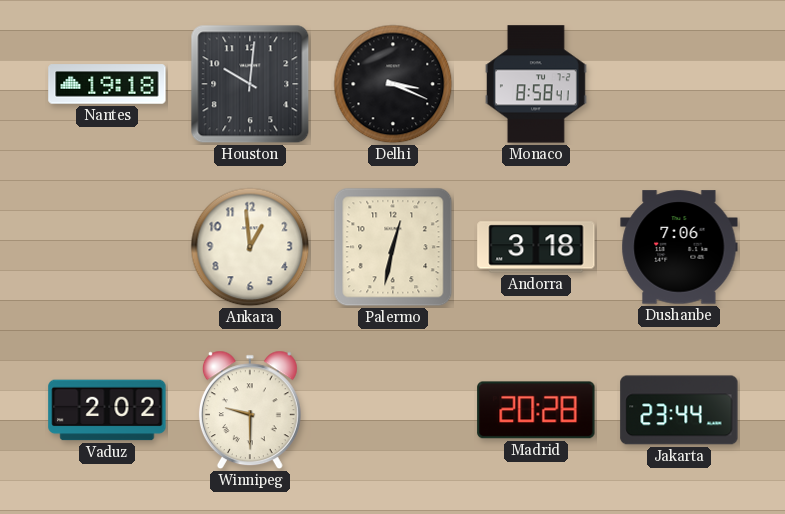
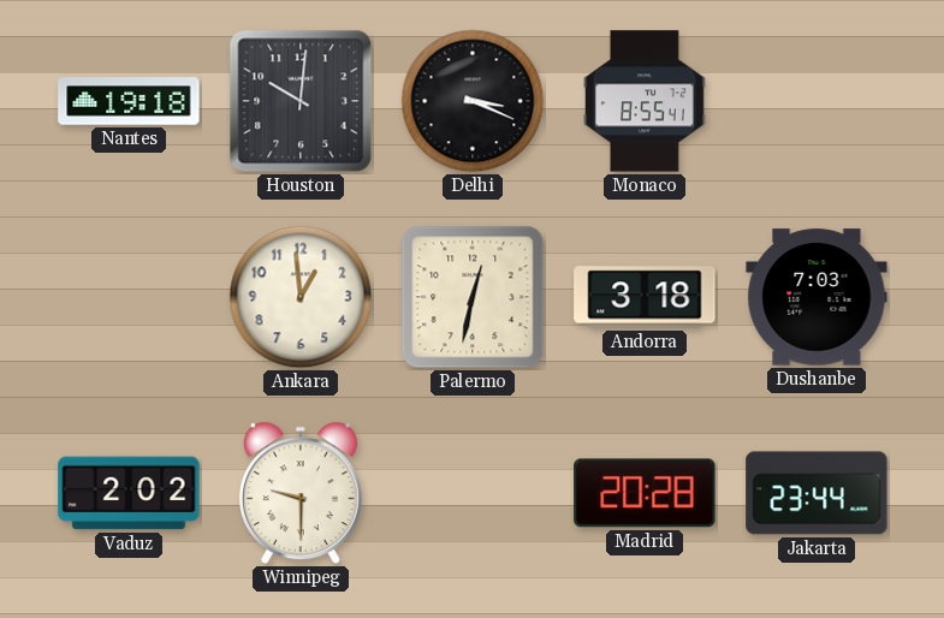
Monaco: 8:58 -> 8:55 (645, 101)
Dushanbe: 7:06 -> 7:03 (817, 297)
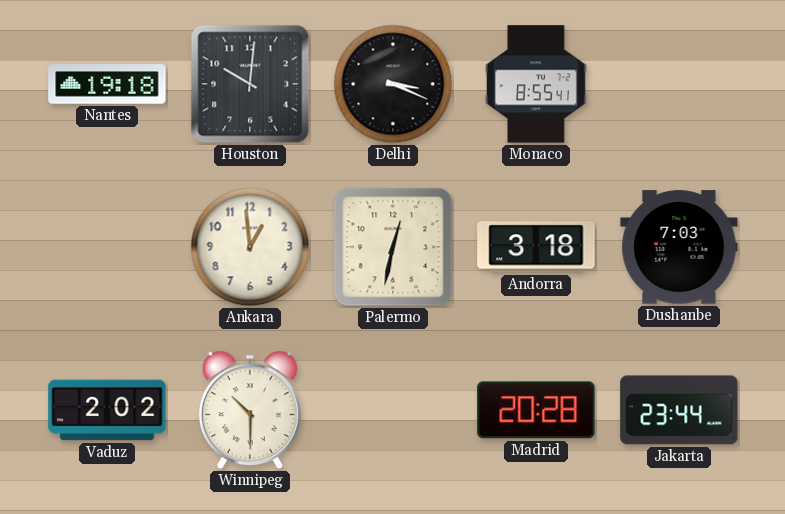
Winnipeg: 9:30 -> 10:30 (250, 410)
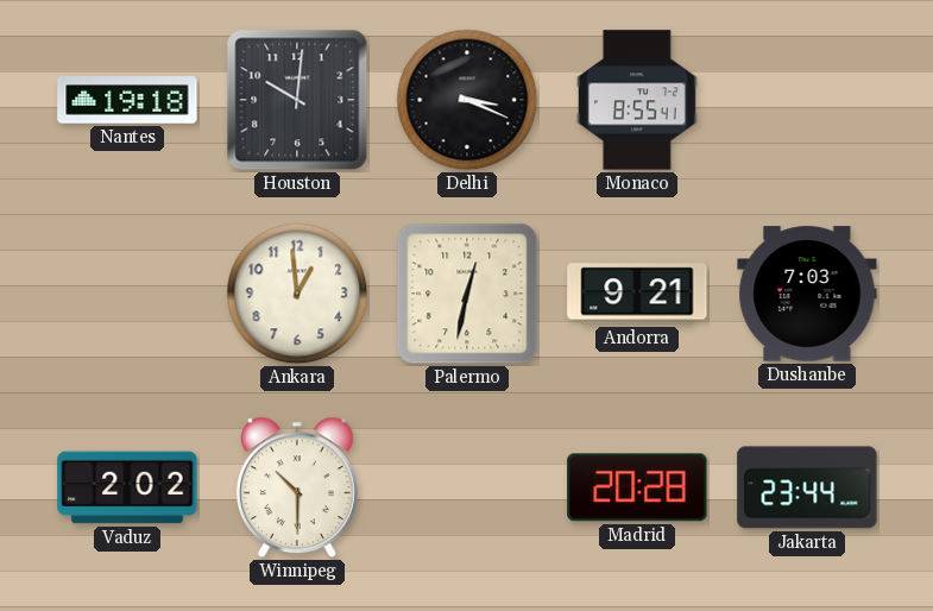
Andorra: 3:18 -> 9:21 (637, 294)
